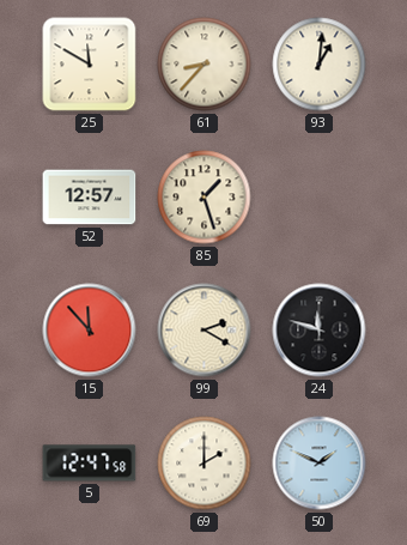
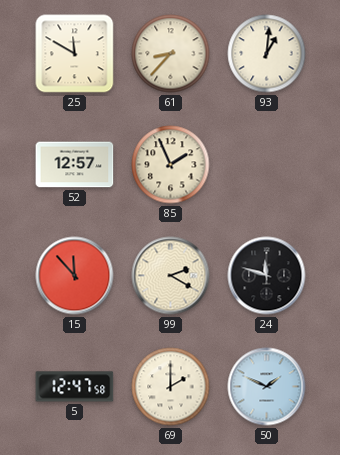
85: 1:27 -> 1:56 (171, 165)
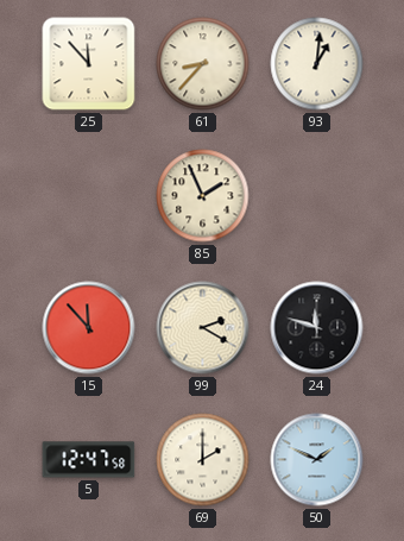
25: 11:50 -> 11:53 (89, 64)
52: 12:57 -> none (75, 165)
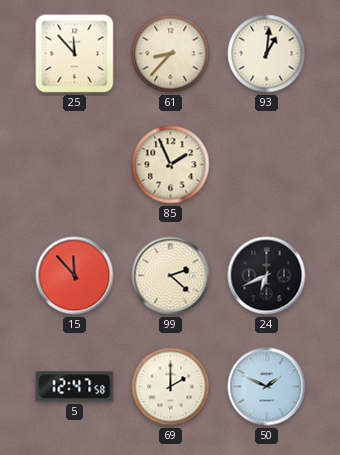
99: 2:20 -> 2:22 (171, 276)
24: 11:48 -> 6:41 (267, 276)
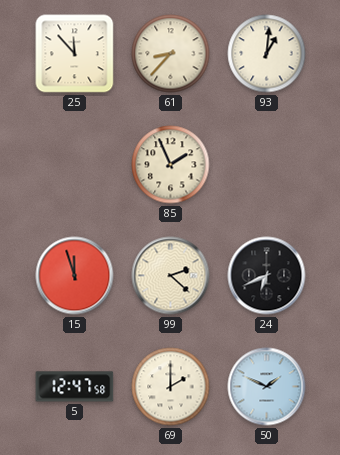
15: 11:53 -> 11:57 (75, 276)
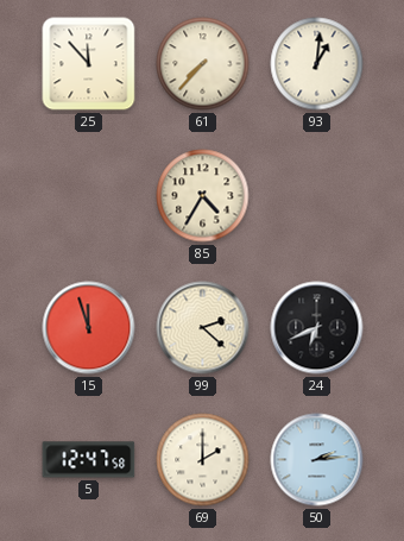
61: 8:37 -> 7:37 (203, 64)
85: 1:56 -> 4:35 (203, 196)
50: 1:49 -> 2:14 (317, 460)
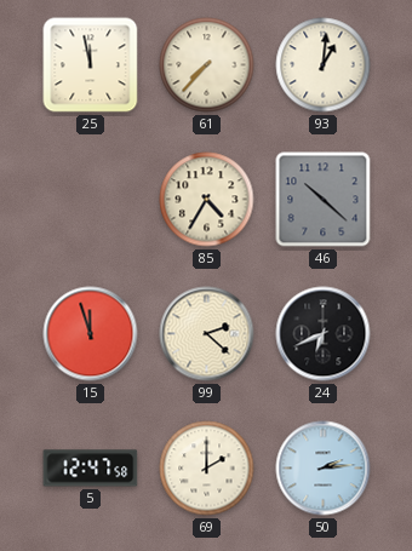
25: 11:53 -> 11:58 (91, 65)
46: none -> 10:22 (324, 200)
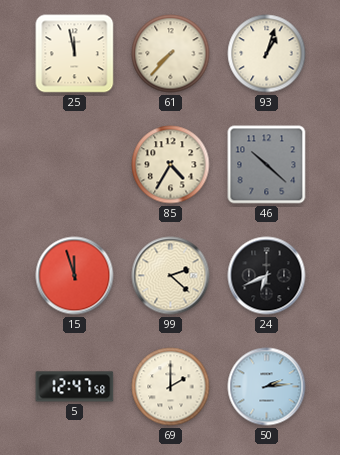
93: 1:01 -> 1:03 (267, 54)
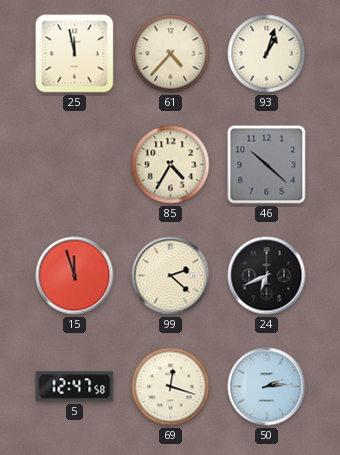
61: 7:37 -> 4:37 (171, 54)
69: 2:00 -> 12:18 (171, 387)
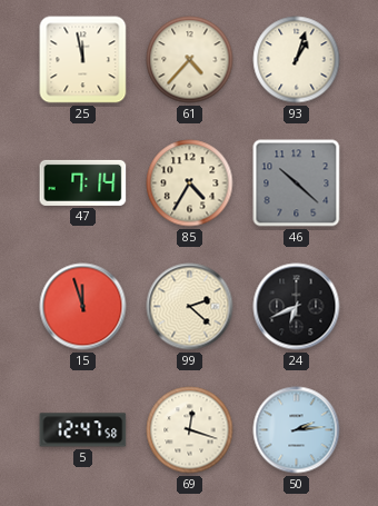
47: none -> 7:14 (83, 182)
